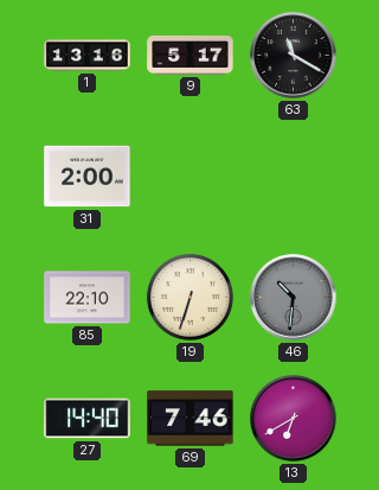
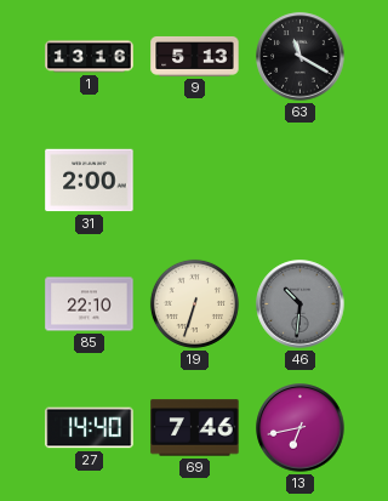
9: 5:17 -> 5:13 (195, 56)
13: 6:40 -> 6:43 (301, 428)
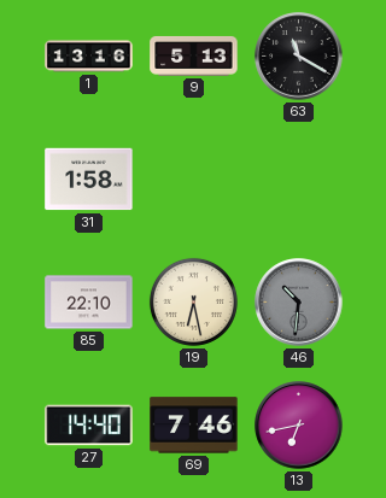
31: 2:00 -> 1:58 (89, 180)
19: 6:33 -> 6:28 (193, 301)
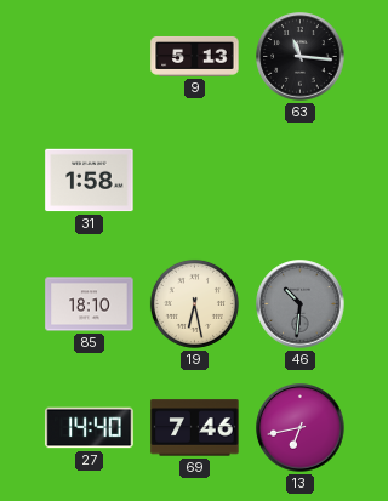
1: 13:16 -> none (89, 57)
63: 11:20 -> 11:16 (301, 57)
85: 22:10 -> 18:10 (90, 304)
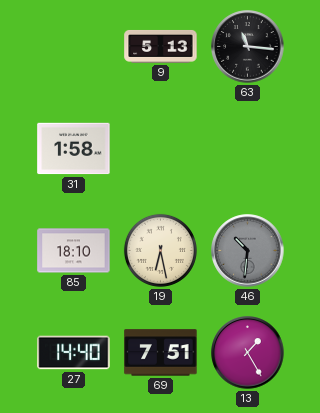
69: 7:46 -> 7:51 (161, 353)
13: 6:43 -> 1:25 (248, 353)
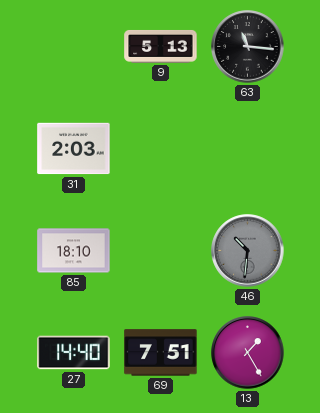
31: 1:58 -> 2:03 (74, 149)
19: 6:28 -> none (160, 250)
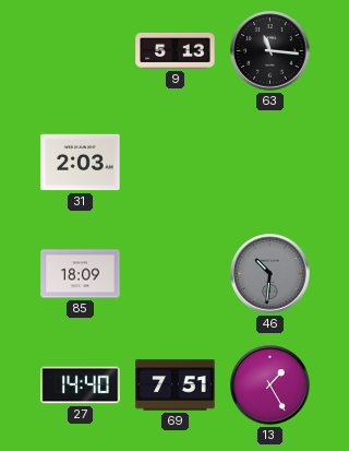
85: 18:10 -> 18:09 (81, 274)
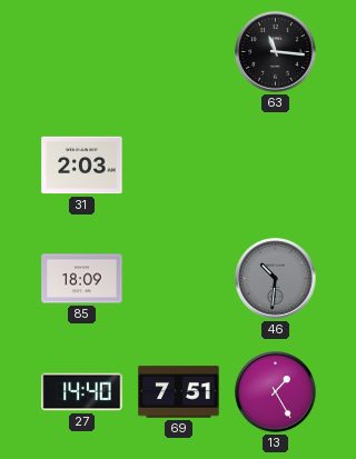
9: 5:13 -> none (176, 50)
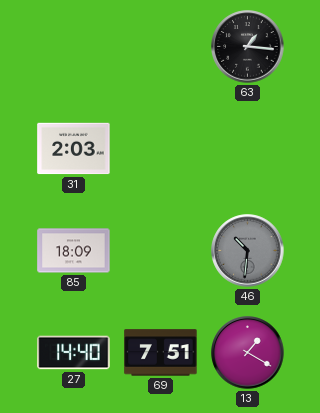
63: 11:16 -> 1:16 (248, 47)
13: 1:25 -> 1:20 (248, 353)
